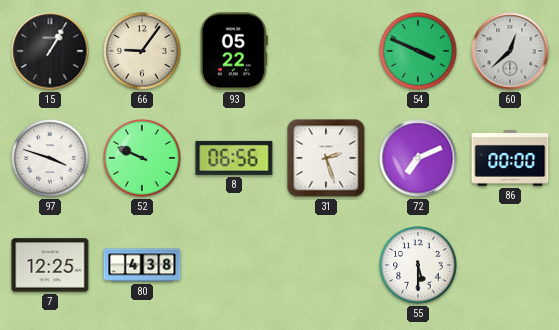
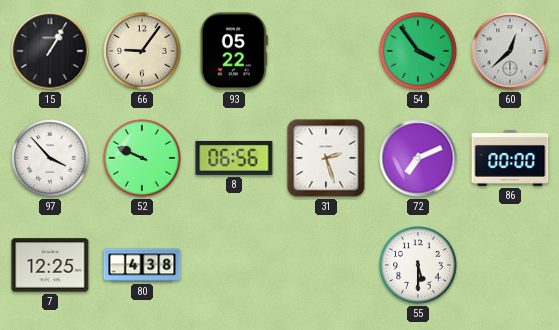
54: 3:49 -> 3:54 (418, 51)
97: 3:48 -> 3:53 (50, 158)
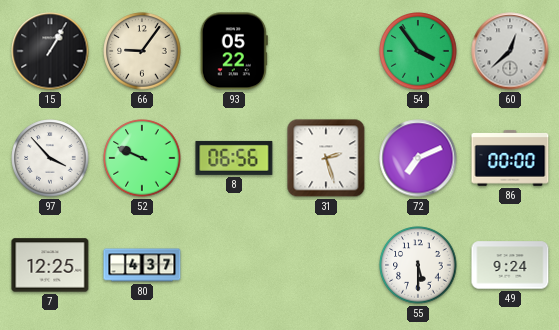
80: 4:38 -> 4:37 (142, 265)
49: none -> 9:24 (510, 265)
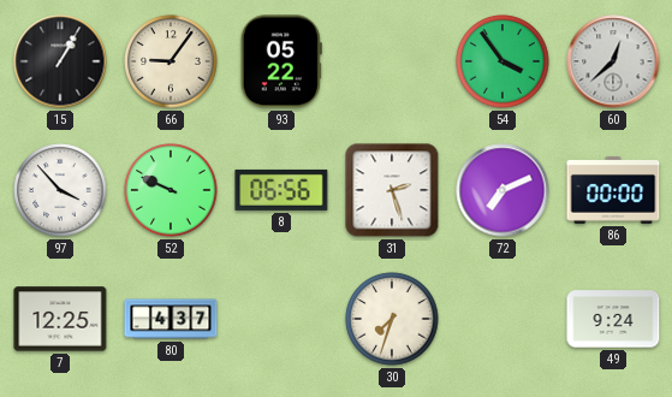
30: none -> 7:33 (392, 319)
55: 5:30 -> none (418, 265)
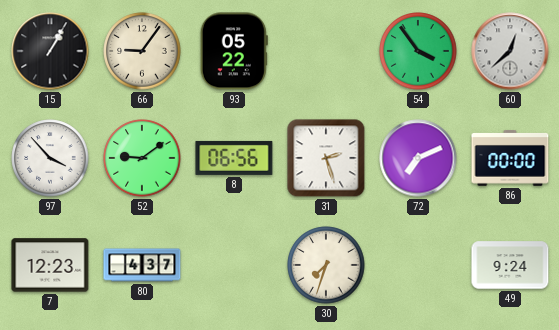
52: 9:49 -> 9:09 (142, 158)
7: 12:25 -> 12:23 (50, 265)
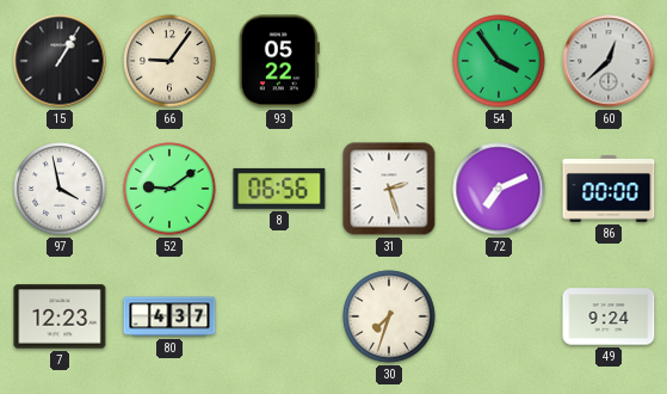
97: 3:53 -> 3:58 (60, 189)
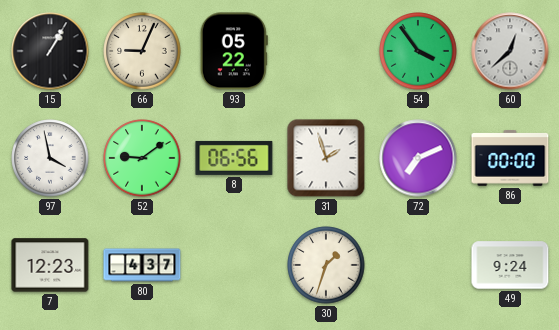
66: 9:06 -> 9:04 (142, 51)
31: 2:27 -> 1:57 (326, 158)
30: 7:33 -> 1:33 (326, 265)
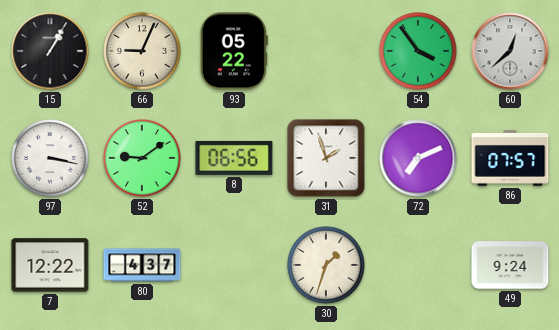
97: 3:58 -> 3:17 (50, 158)
86: 00:00 -> 07:57 (510, 159)
7: 12:23 -> 12:22 (50, 265)
